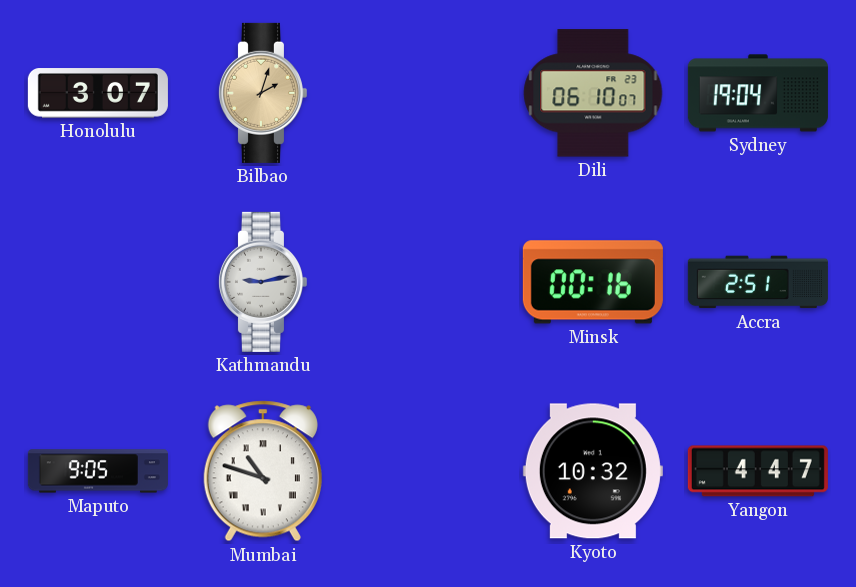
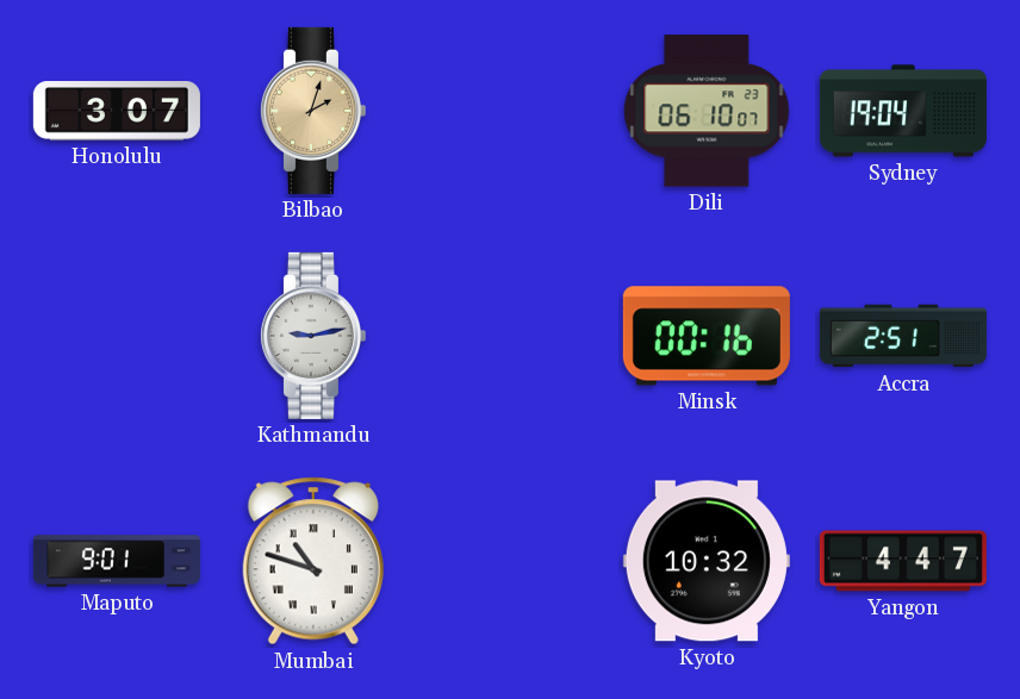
Maputo: 9:05 -> 9:01 (117, 561)
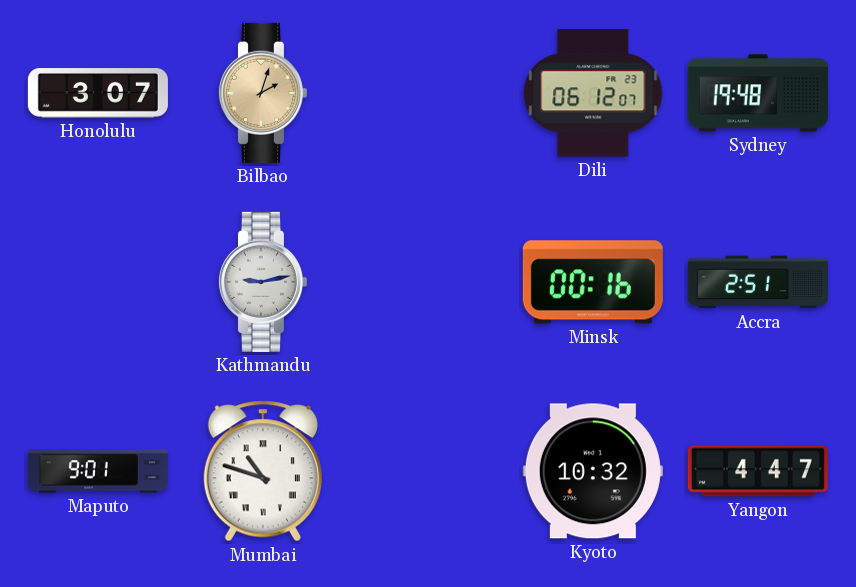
Dili: 06:10 -> 06:12 (593, 93)
Sydney: 19:04 -> 19:48 (758, 93)
